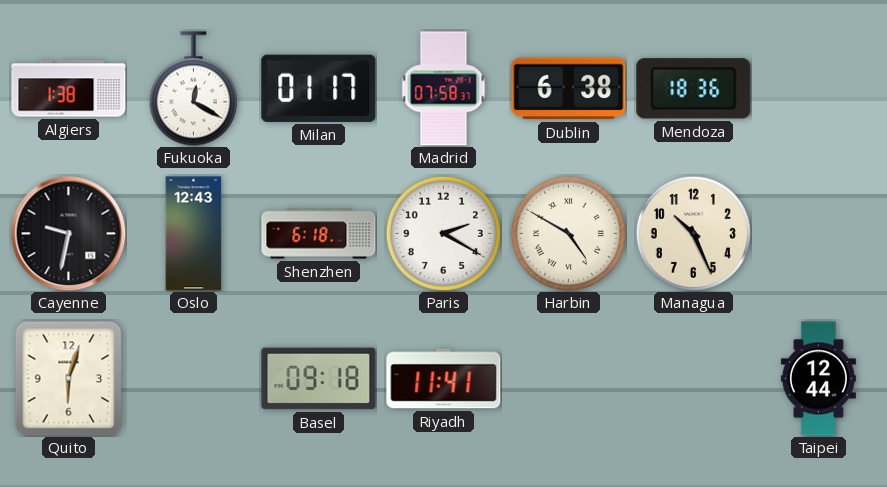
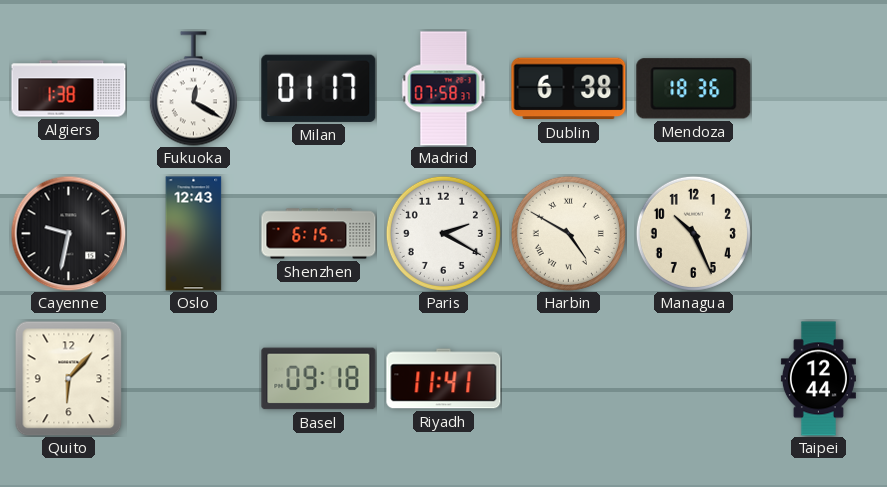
Shenzhen: 6:18 -> 6:15 (319, 234)
Quito: 6:03 -> 6:07 (69, 378)
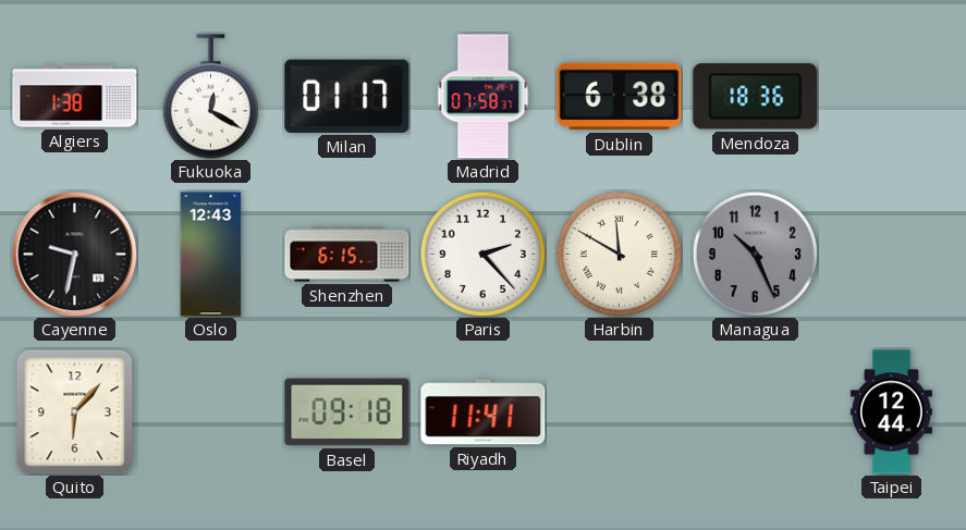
Paris: 2:20 -> 2:23 (482, 254)
Harbin: 4:50 -> 11:50 (619, 254)
Managua dial: cream -> grey (755, 254)
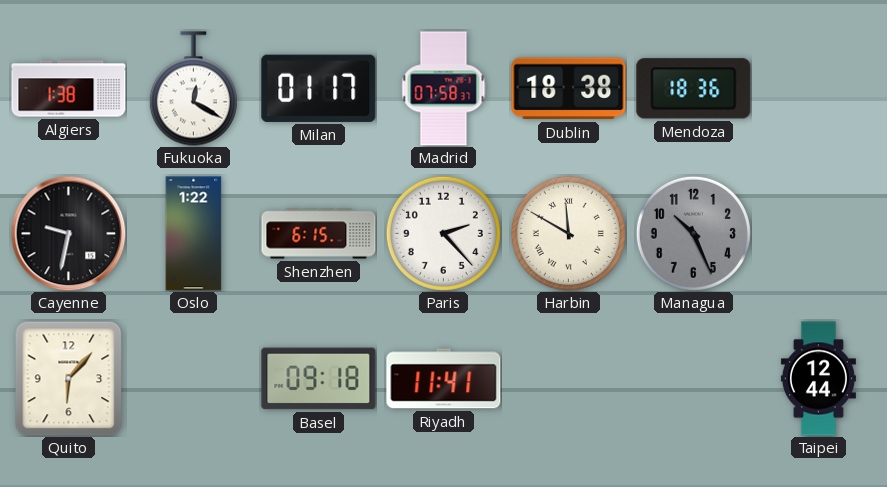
Dublin: 6:38 -> 18:38 (569, 89)
Oslo: 12:43 -> 1:22 (194, 234)
